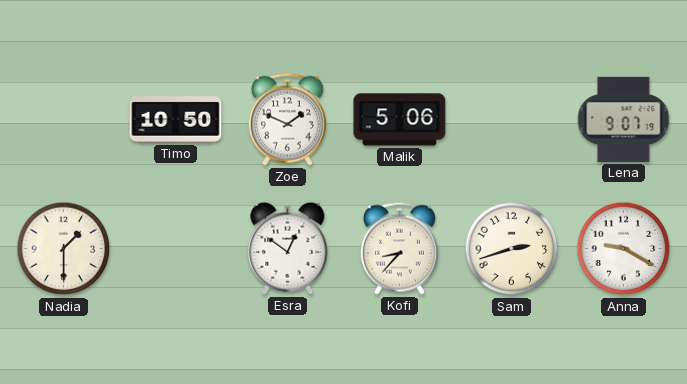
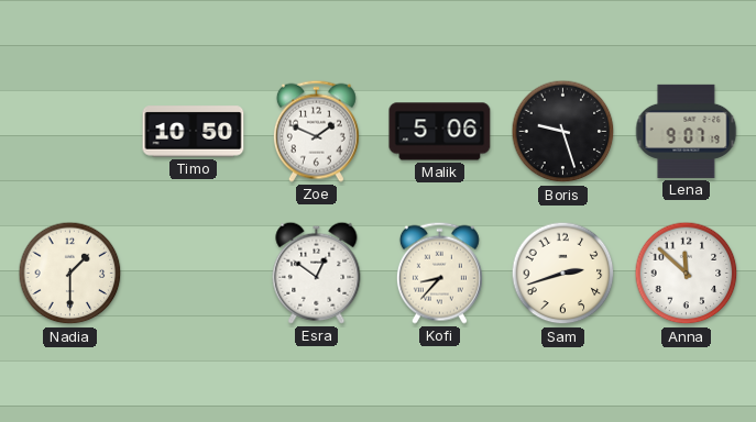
Boris: none -> 9:27 (563, 132)
Anna: 9:20 -> 11:52 (687, 274)
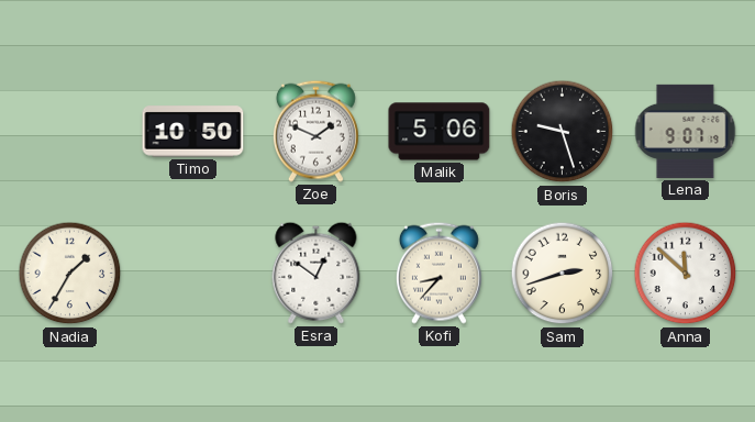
Nadia: 1:30 -> 1:35 (70, 274)
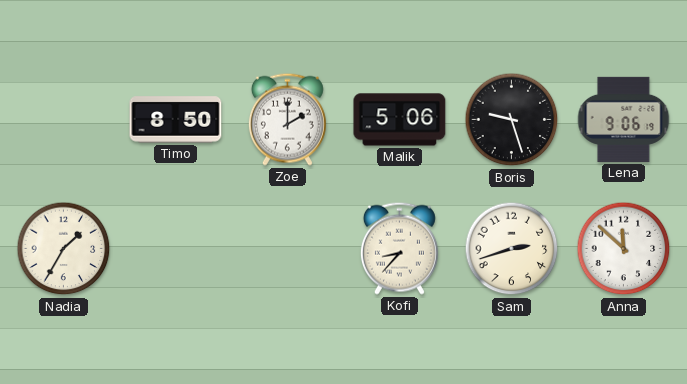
Timo: 10:50 -> 8:50 (176, 120)
Zoe: 1:49 -> 2:00 (287, 119)
Lena: 9:07 -> 9:06 (624, 119)
Esra: 12:51 -> none (317, 273)
